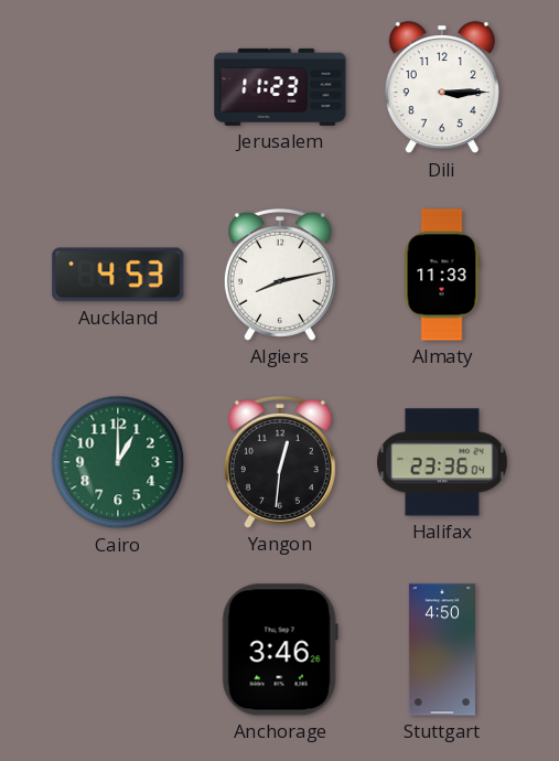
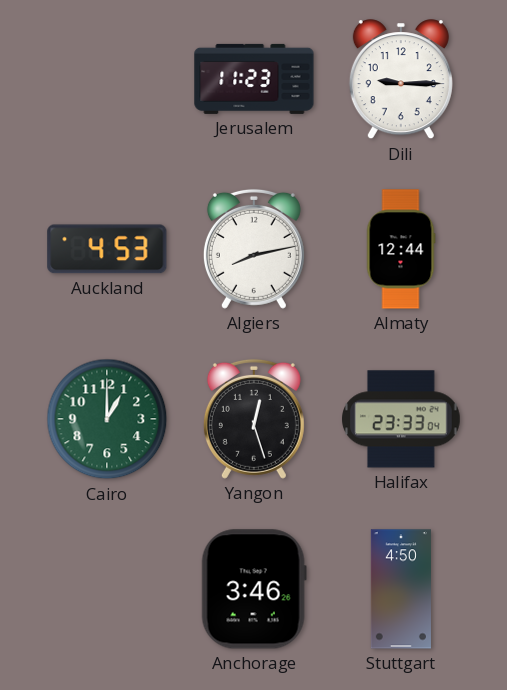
Dili: 3:15 -> 9:15 (401, 80)
Almaty: 11:33 -> 12:44 (401, 249)
Yangon: 12:31 -> 12:27 (254, 419)
Halifax: 23:36 -> 23:33 (402, 419)
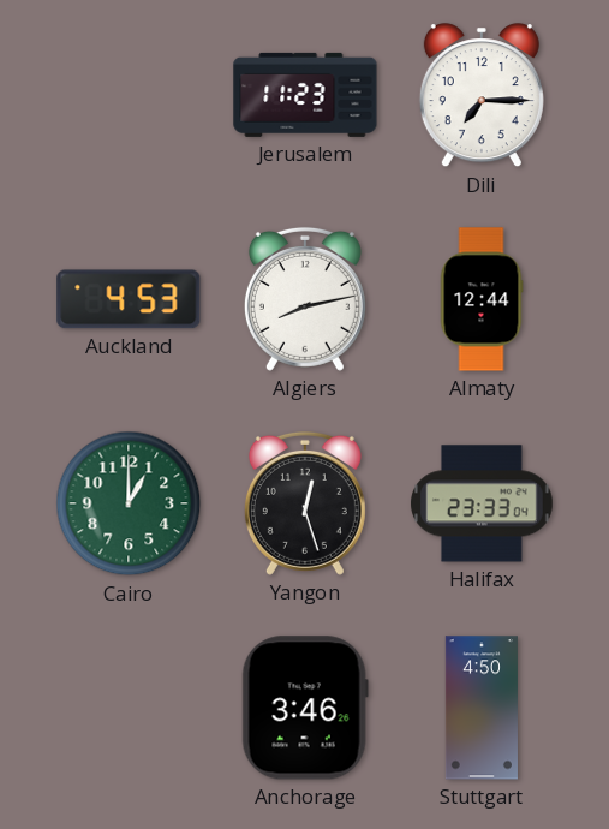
Dili: 9:15 -> 7:15 (482, 96)
